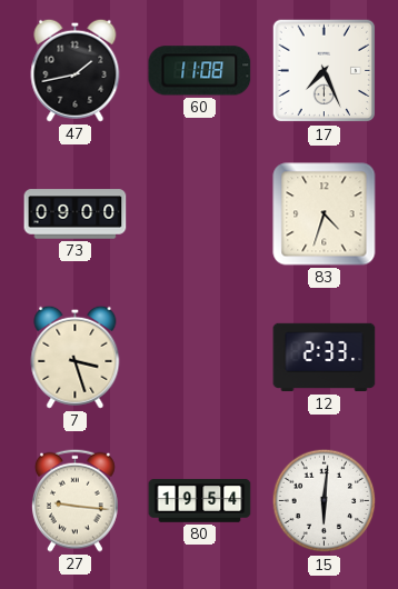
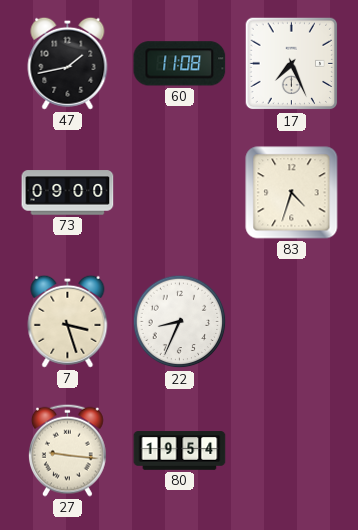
22: none -> 8:34 (180, 322)
12: 2:33 -> none (325, 358)
15: 6:01 -> none (325, 501)
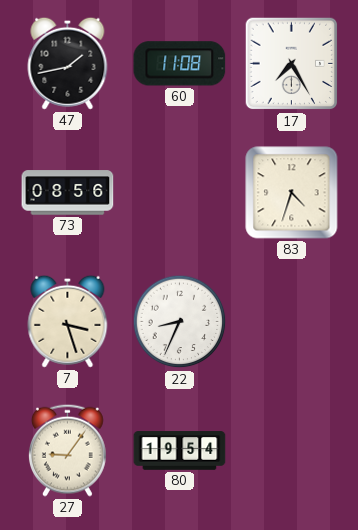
17: 7:26 -> 7:25 (292, 64)
73: 09:00 -> 08:56 (68, 193)
27: 9:16 -> 9:06 (68, 450)
